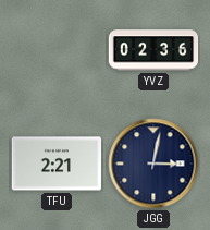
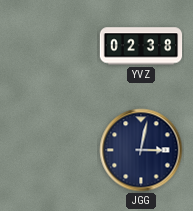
YVZ: 02:36 -> 02:38 (141, 46)
TFU: 2:21 -> none (57, 164)
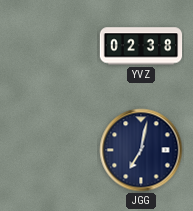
JGG: 3:02 -> 7:02 (141, 150)
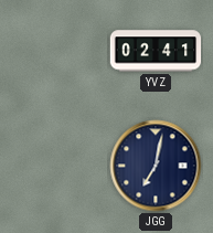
YVZ: 02:38 -> 02:41 (156, 51)
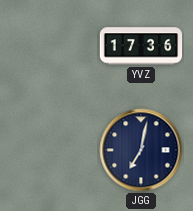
YVZ: 02:41 -> 17:36 (141, 46)
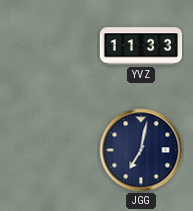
YVZ: 17:36 -> 11:33 (141, 46)
